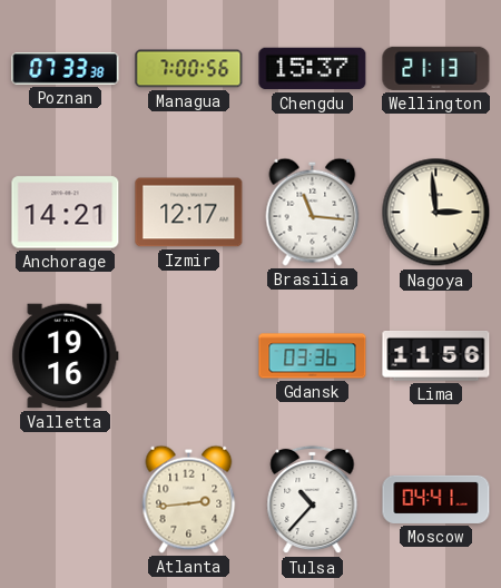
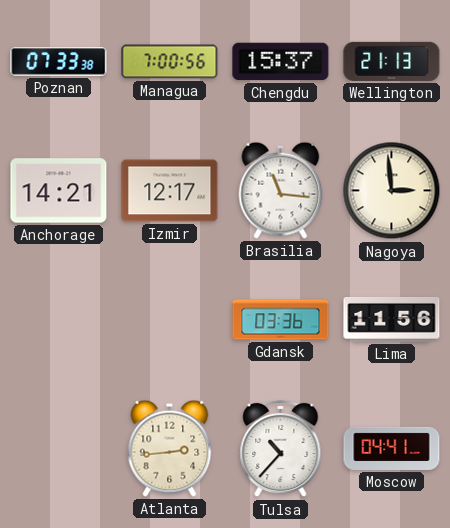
Valletta: 19:16 -> none (66, 356)
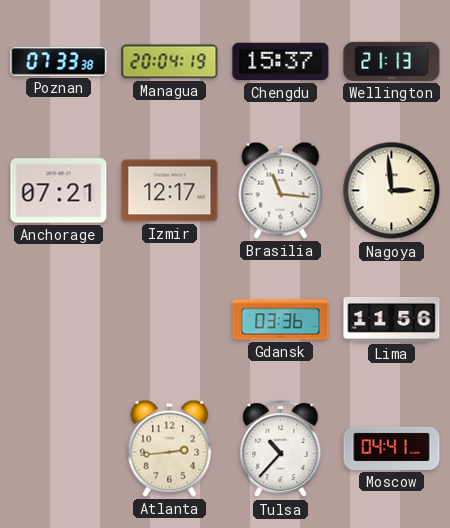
Managua: 7:00 -> 20:04 (170, 62)
Anchorage: 14:21 -> 07:21 (59, 191)
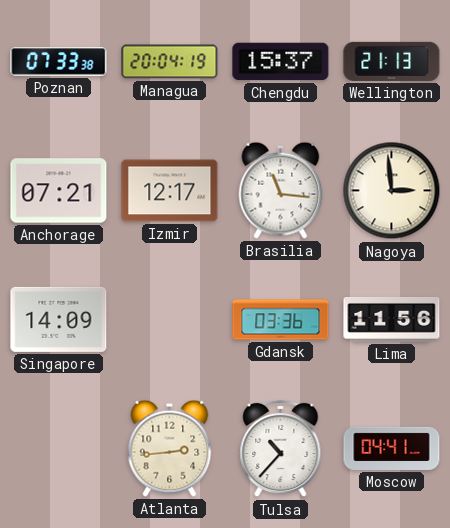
Singapore: none -> 14:09 (59, 319)
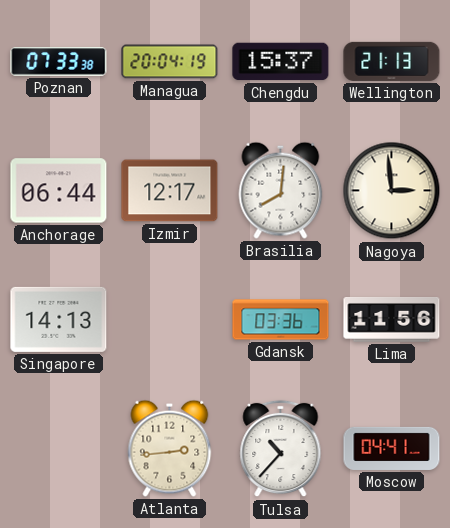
Anchorage: 07:21 -> 06:44 (59, 191)
Brasilia: 11:16 -> 8:01 (281, 190)
Singapore: 14:09 -> 14:13 (59, 319)
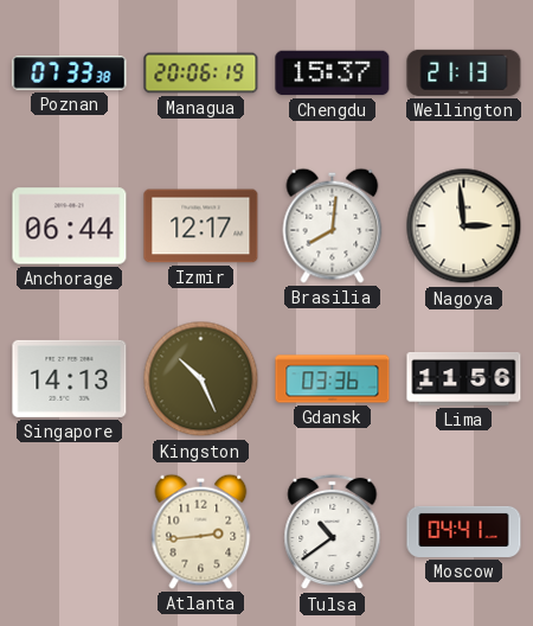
Managua: 20:04 -> 20:06 (201, 74)
Kingston: none -> 10:26 (201, 379)
Tulsa: 10:37 -> 10:39 (333, 532)
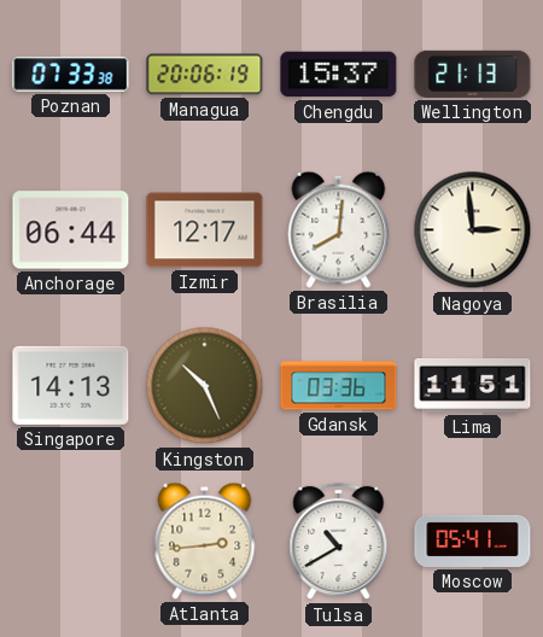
Lima: 11:56 -> 11:51 (473, 386)
Tulsa: 10:39 -> 10:40 (339, 542)
Moscow: 04:41 -> 05:41 (473, 540)
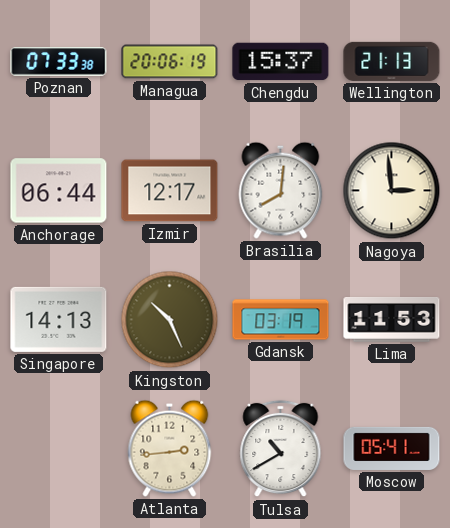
Gdansk: 03:36 -> 03:19 (281, 320)
Lima: 11:51 -> 11:53 (392, 320)
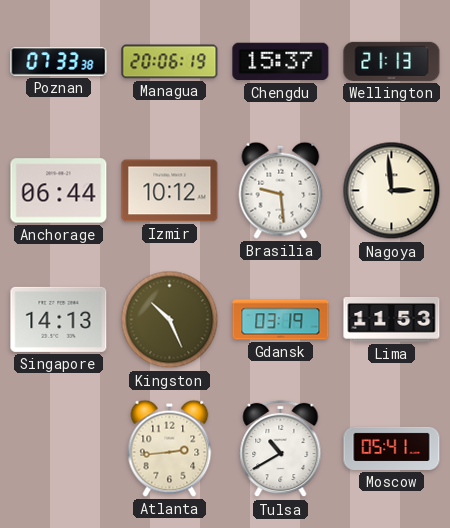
Izmir: 12:17 -> 10:12 (170, 191)
Brasilia: 8:01 -> 9:29 (281, 190)
